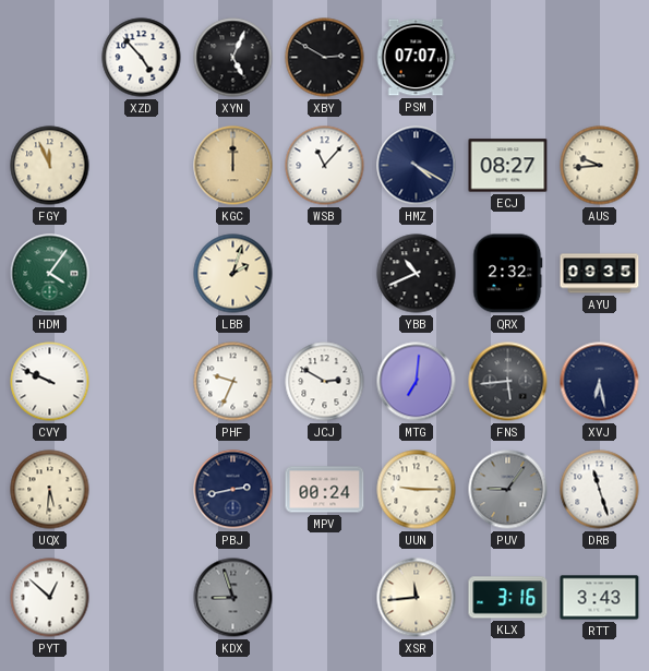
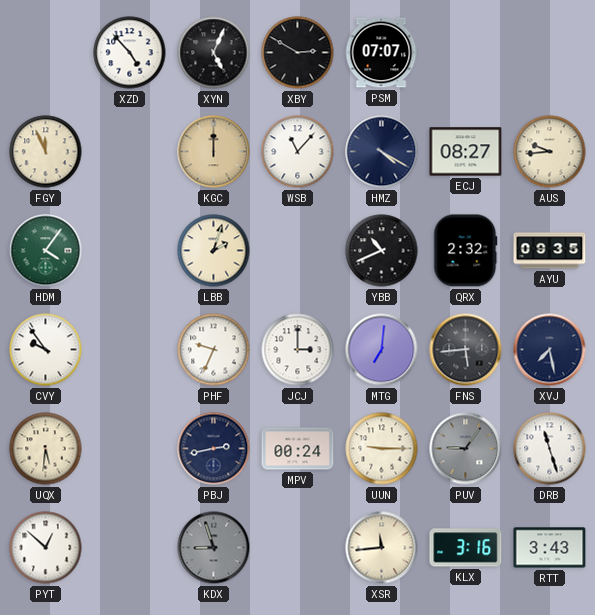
CVY: 9:49 -> 9:54 (46, 350)
JCJ: 2:50 -> 3:00 (298, 350)
XVJ: 6:28 -> 7:28 (550, 350)
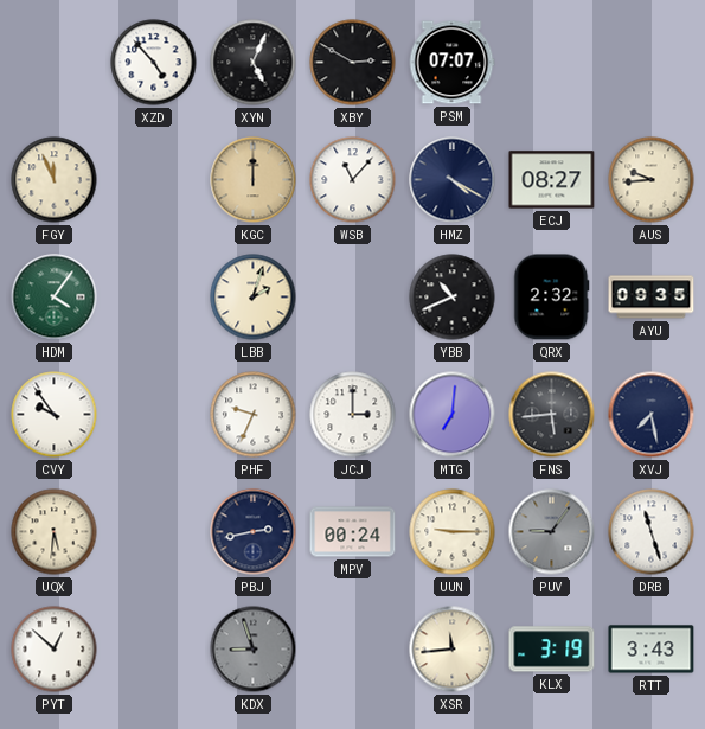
KLX: 3:16 -> 3:19 (552, 650)
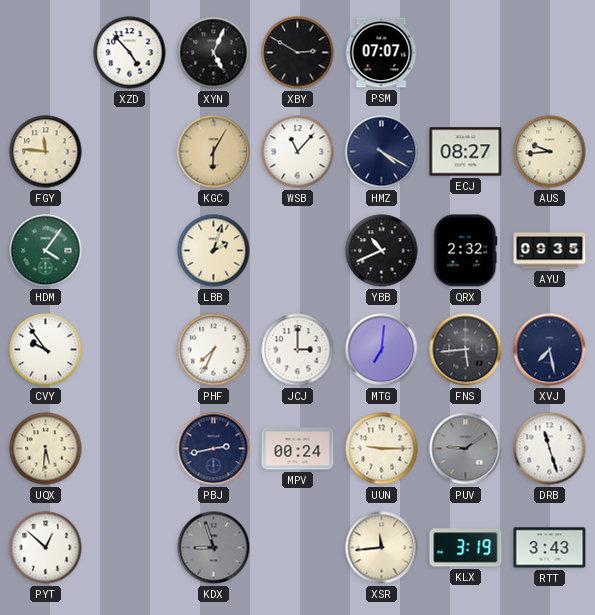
FGY: 11:56 -> 11:46 (46, 152)
KGC: 12:00 -> 6:05 (214, 152)
PHF: 9:34 -> 7:34 (214, 350)
PUV: 9:06 -> 9:09 (466, 449)
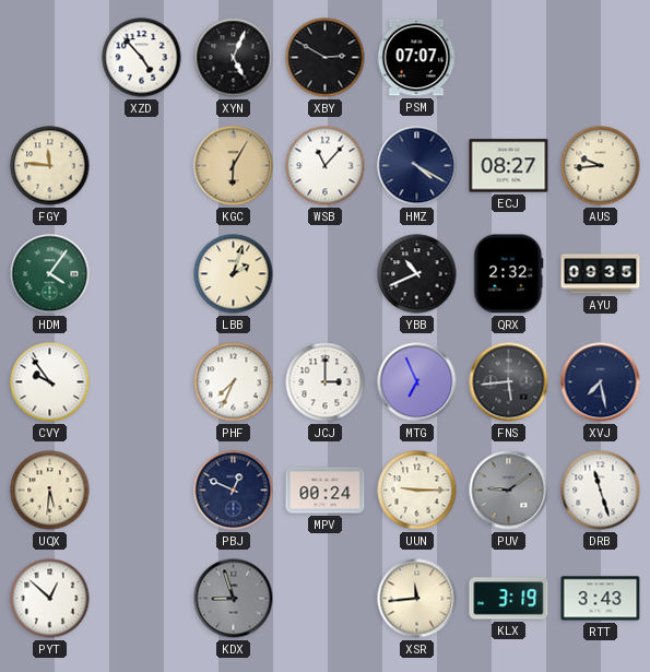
MTG: 7:01 -> 6:56 (417, 382)
PBJ: 2:43 -> 12:49 (234, 491)
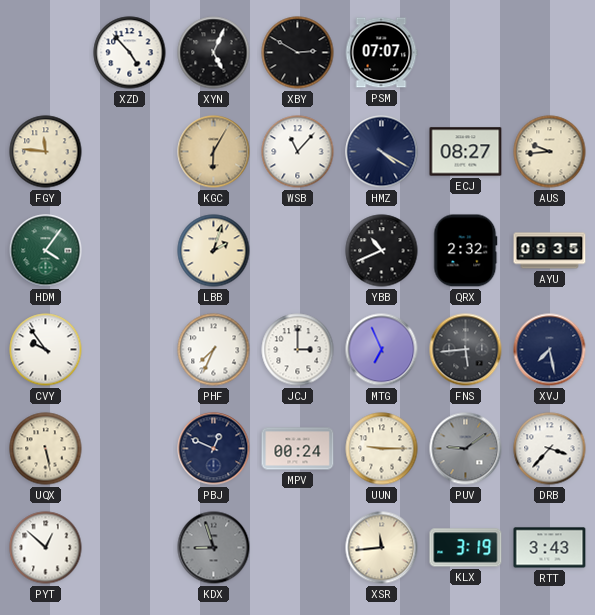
UQX: 5:31 -> 5:28 (46, 449)
DRB: 11:27 -> 3:37 (550, 449)
